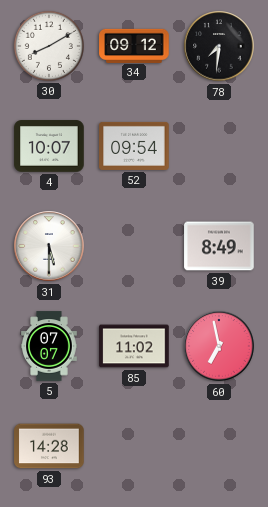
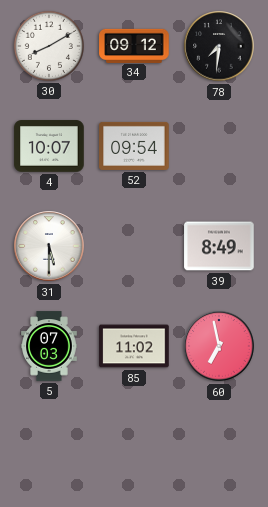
5: 07:07 -> 07:03 (49, 346)
93: 14:28 -> none (49, 446)
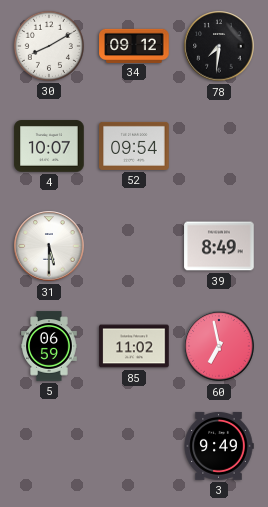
5: 07:03 -> 06:59 (49, 346)
3: none -> 9:49 (219, 446)
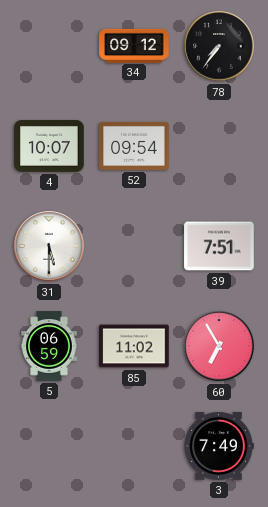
30: 8:10 -> none (49, 46)
78: 7:31 -> 7:36 (219, 46)
39: 8:49 -> 7:51 (219, 246)
60: 6:58 -> 6:55 (219, 346)
3: 9:49 -> 7:49 (219, 446)
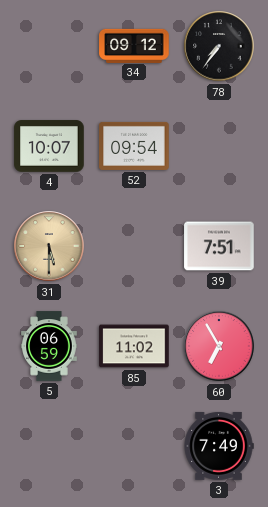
31 dial: white -> champagne (49, 246)
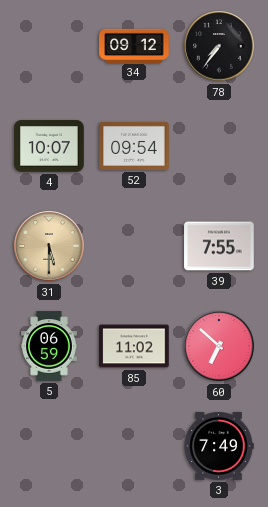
39: 7:51 -> 7:55 (219, 246)
60: 6:55 -> 6:52 (219, 346)
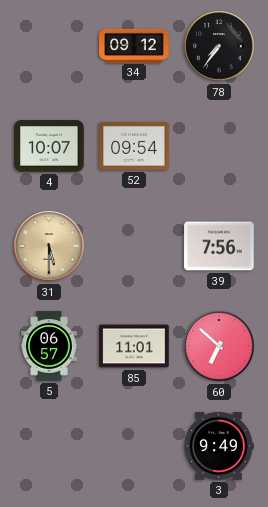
39: 7:55 -> 7:56 (219, 246)
5: 06:59 -> 06:57 (49, 346)
85: 11:02 -> 11:01 (134, 346)
3: 7:49 -> 9:49 (219, 446)
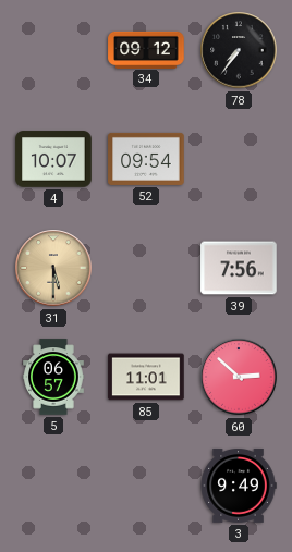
60: 6:52 -> 2:52 (239, 377)
